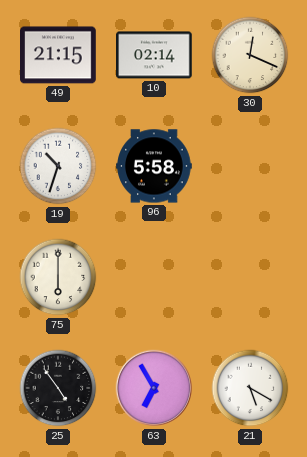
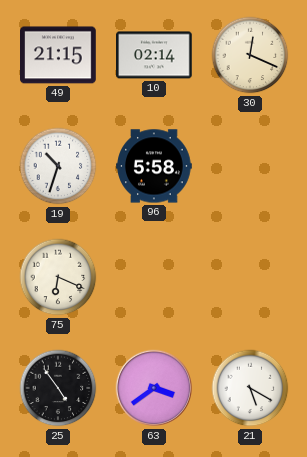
75: 6:00 -> 6:19 (58, 277)
63: 6:55 -> 3:39 (154, 388)
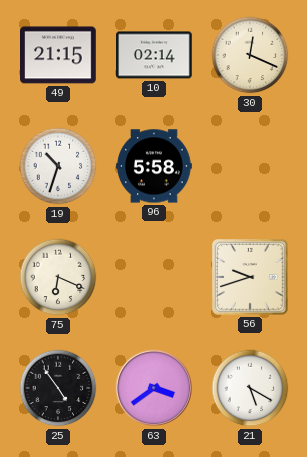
56: none -> 9:42 (251, 278)
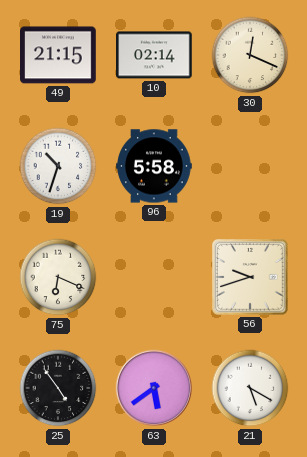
63: 3:39 -> 5:39 (154, 388)
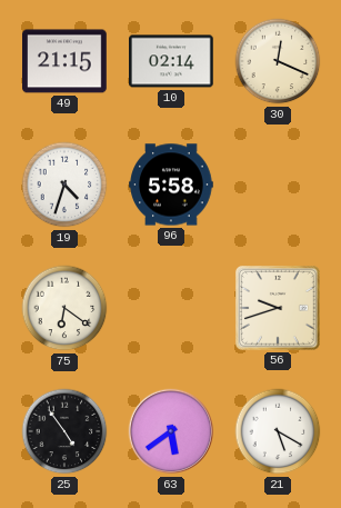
19: 10:33 -> 4:33 (64, 185)
75: 6:19 -> 6:21 (64, 308)
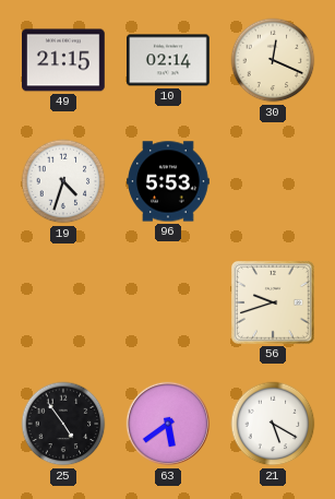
96: 5:58 -> 5:53 (168, 181)
75: 6:21 -> none (64, 308)
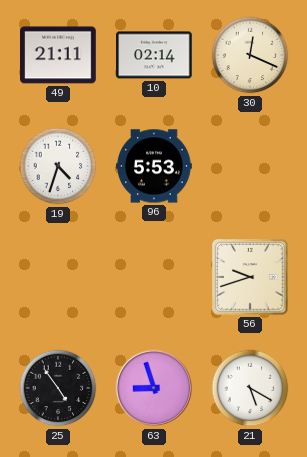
49: 21:15 -> 21:11 (59, 55)
63: 5:39 -> 8:57 (154, 388)
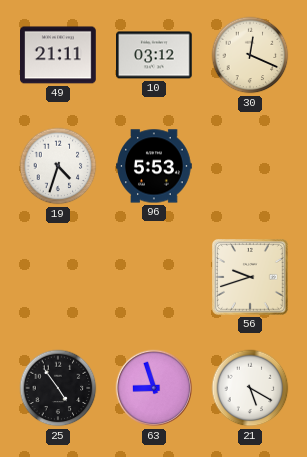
10: 02:14 -> 03:12 (155, 55)
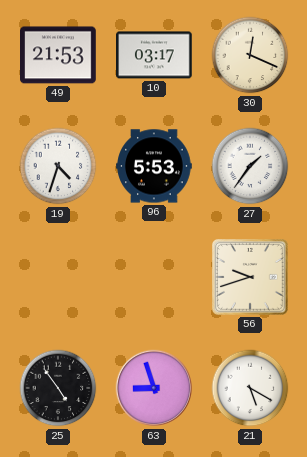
49: 21:11 -> 21:53 (59, 55)
10: 03:12 -> 03:17 (155, 55)
27: none -> 1:36 (250, 166)
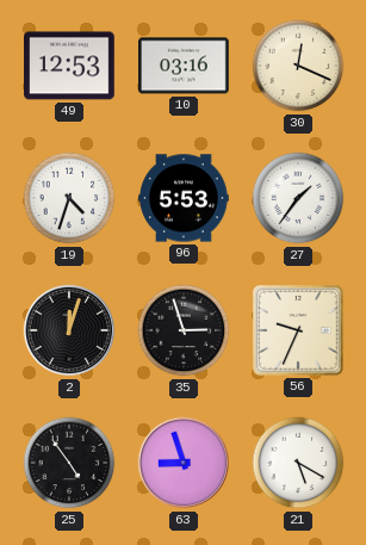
49: 21:53 -> 12:53 (70, 66)
10: 03:17 -> 03:16 (185, 66)
2: none -> 12:03 (69, 330)
35: none -> 2:57 (184, 330)
56: 9:42 -> 9:34 (299, 332)
